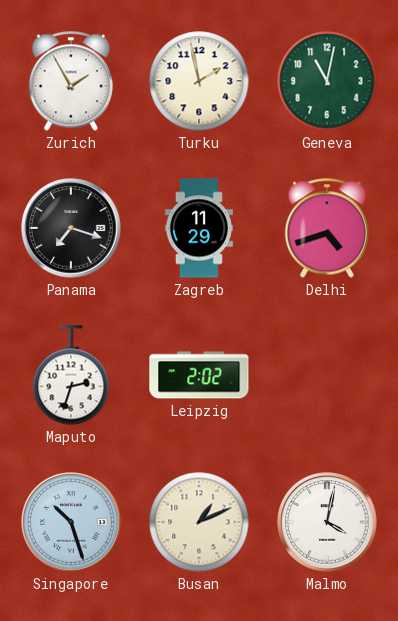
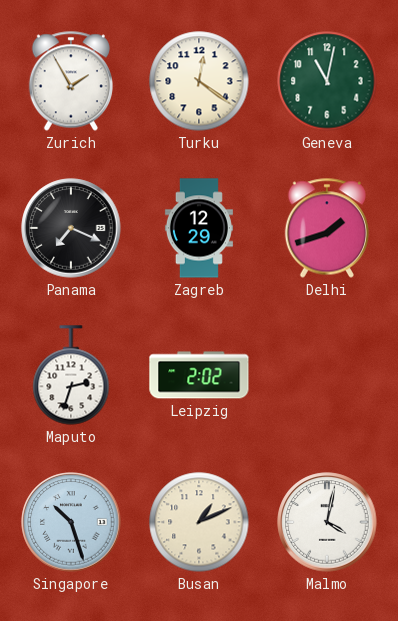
Turku: 1:58 -> 12:21 (199, 81)
Panama: 7:18 -> 7:19 (71, 228)
Zagreb: 11:29 -> 12:29 (199, 228)
Delhi: 4:42 -> 1:42 (326, 228)
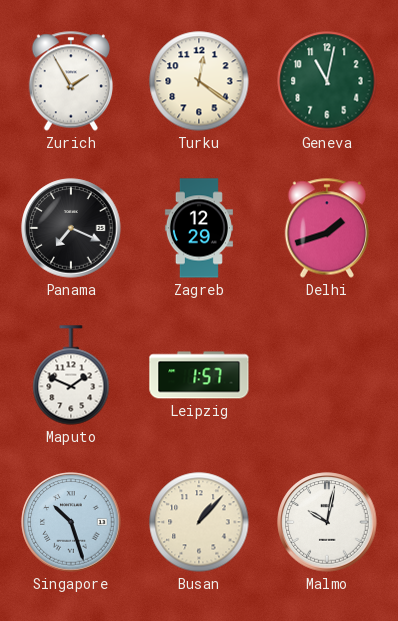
Maputo: 2:33 -> 1:49 (71, 375)
Leipzig: 2:02 -> 1:57 (199, 375)
Busan: 1:11 -> 1:07 (199, 522)
Malmo: 4:02 -> 10:02 (327, 522)
